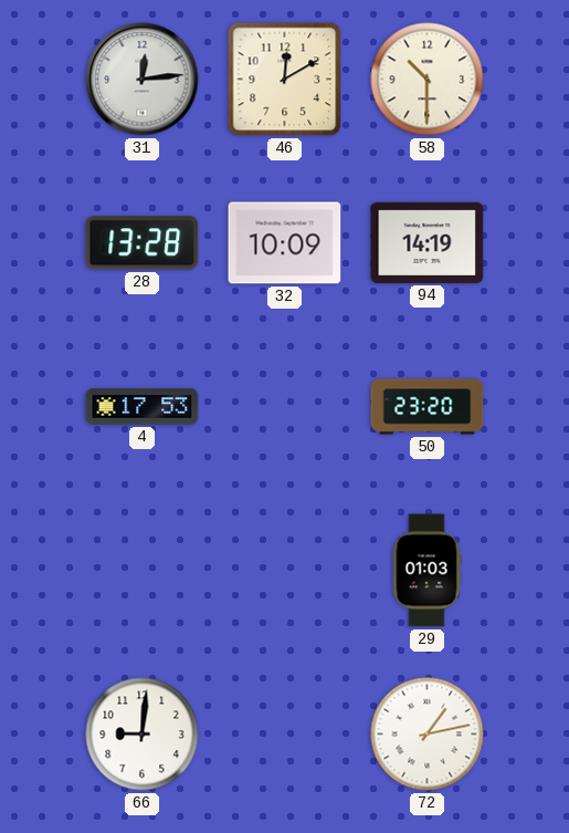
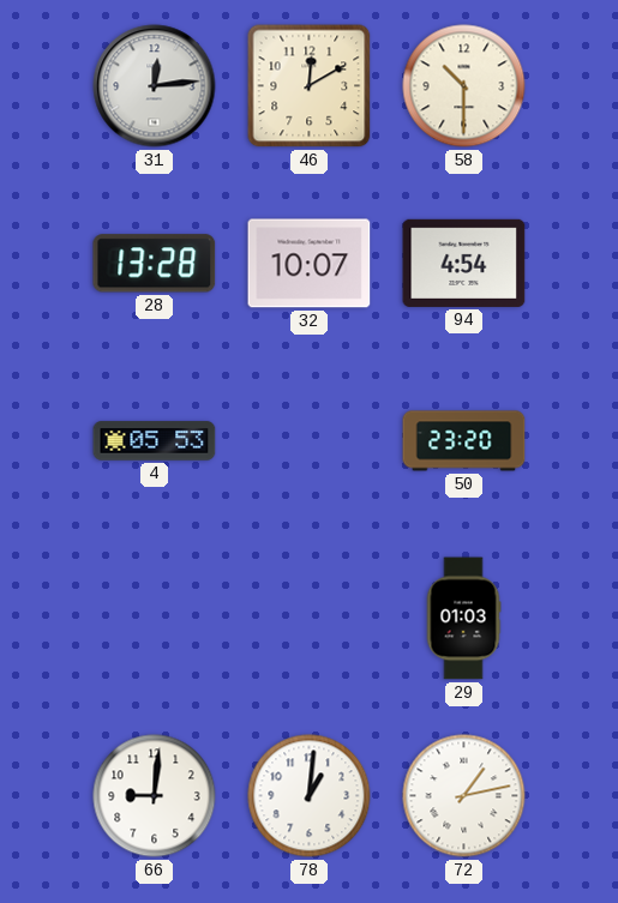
32: 10:09 -> 10:07 (310, 264)
94: 14:19 -> 4:54 (464, 263)
4: 17:53 -> 05:53 (155, 441)
78: none -> 1:01 (310, 796)
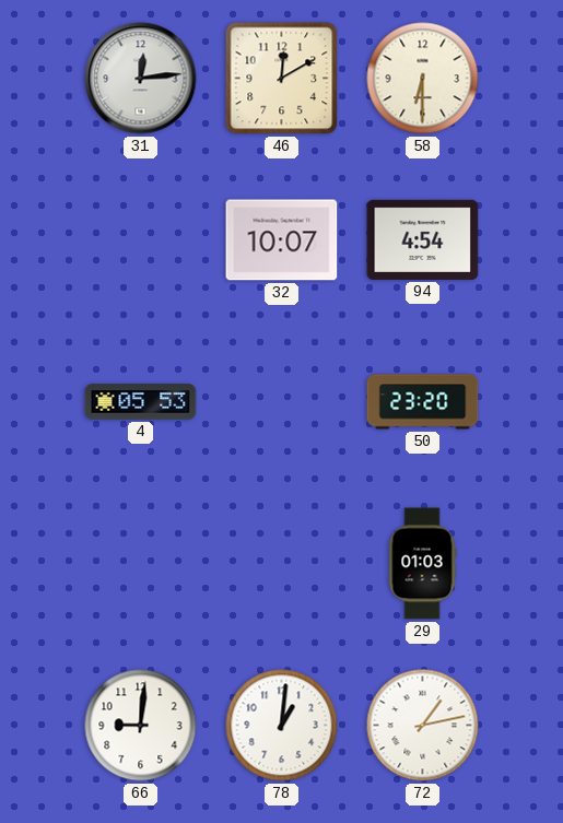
58: 10:30 -> 6:30 (423, 79)
28: 13:28 -> none (155, 264)
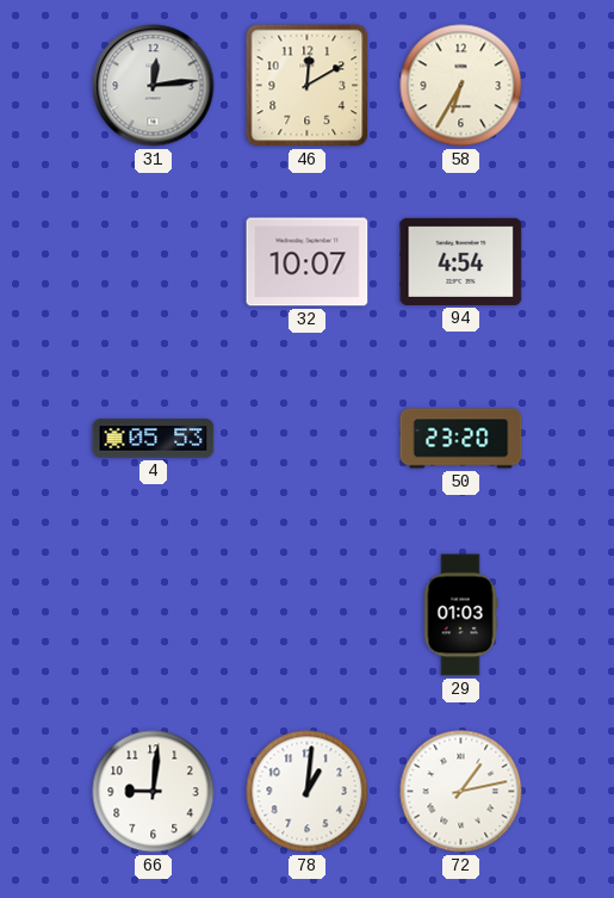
58: 6:30 -> 6:35 (461, 86)
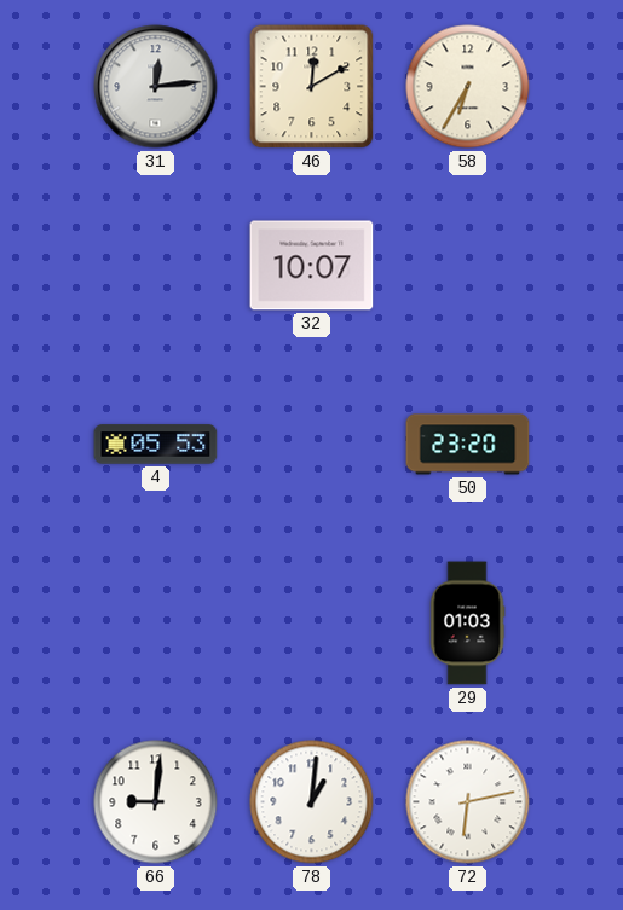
94: 4:54 -> none (461, 261)
72: 1:13 -> 6:13 (468, 802)
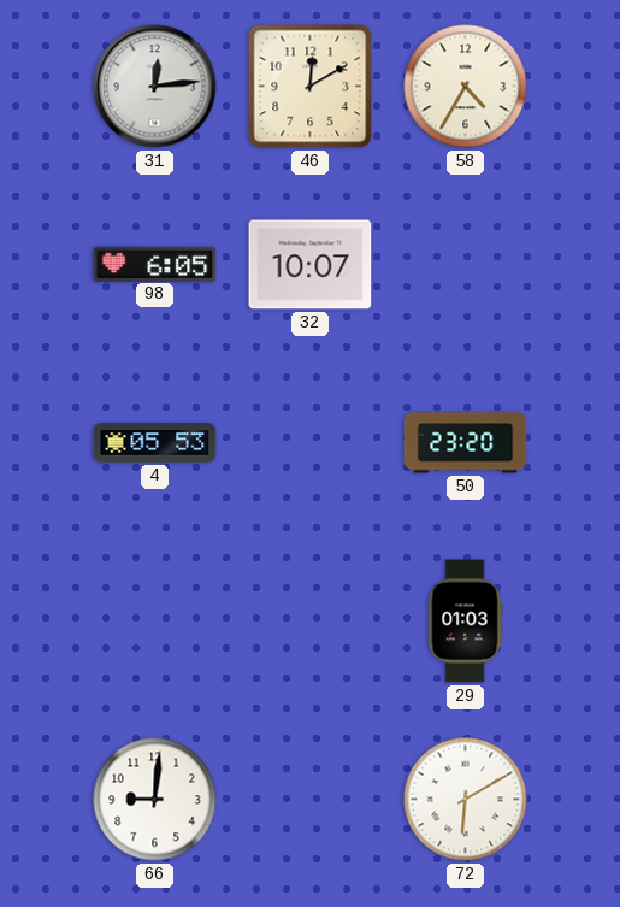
58: 6:35 -> 4:35 (466, 87)
98: none -> 6:05 (155, 264)
78: 1:01 -> none (312, 802)
72: 6:13 -> 6:10 (466, 800)
